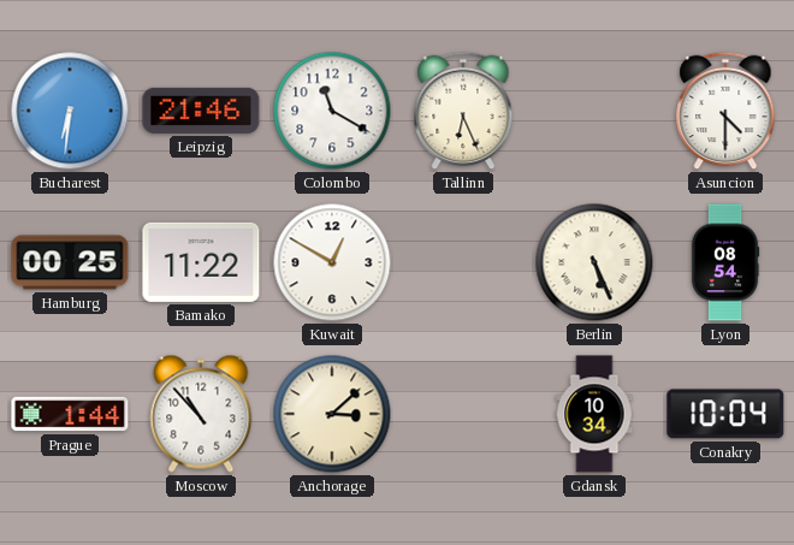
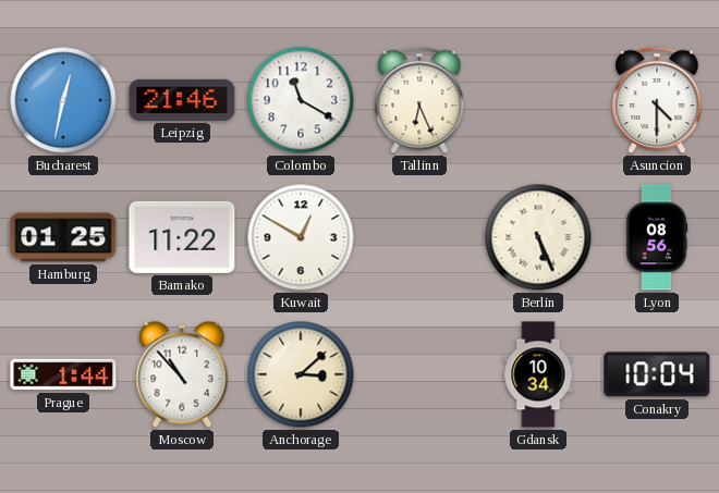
Bucharest: 6:31 -> 12:32 (63, 100)
Hamburg: 00:25 -> 01:25 (63, 237)
Lyon: 08:54 -> 08:56 (657, 237)
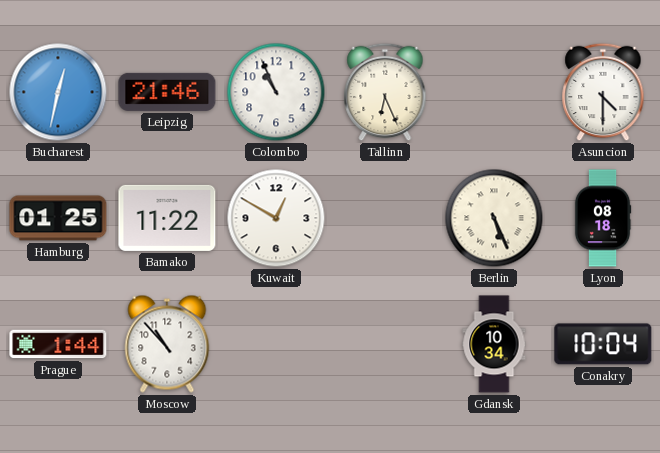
Colombo: 11:20 -> 10:56 (276, 92)
Lyon: 08:56 -> 08:18 (603, 218)
Anchorage: 3:08 -> none (301, 374)
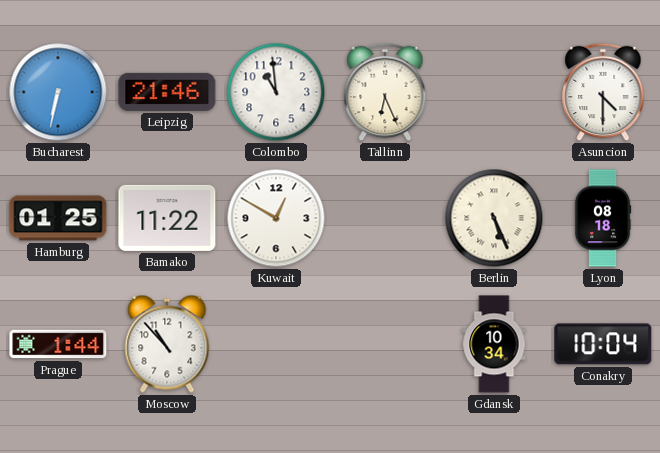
Bucharest: 12:32 -> 6:32 (58, 92)
Colombo: 10:56 -> 10:59 (276, 92)
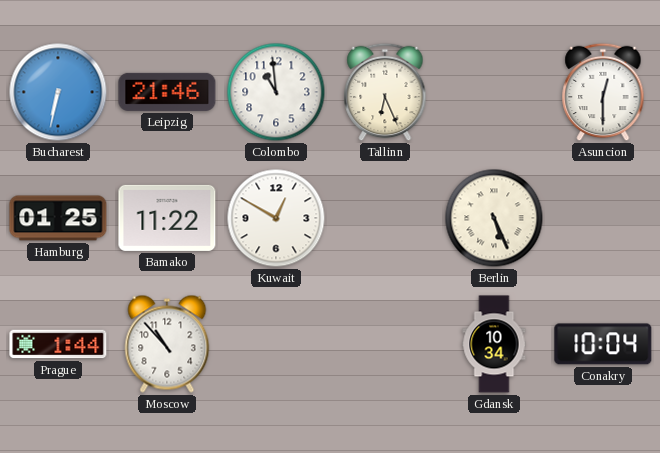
Asuncion: 4:30 -> 12:30 (603, 92)
Lyon: 08:18 -> none (603, 218)
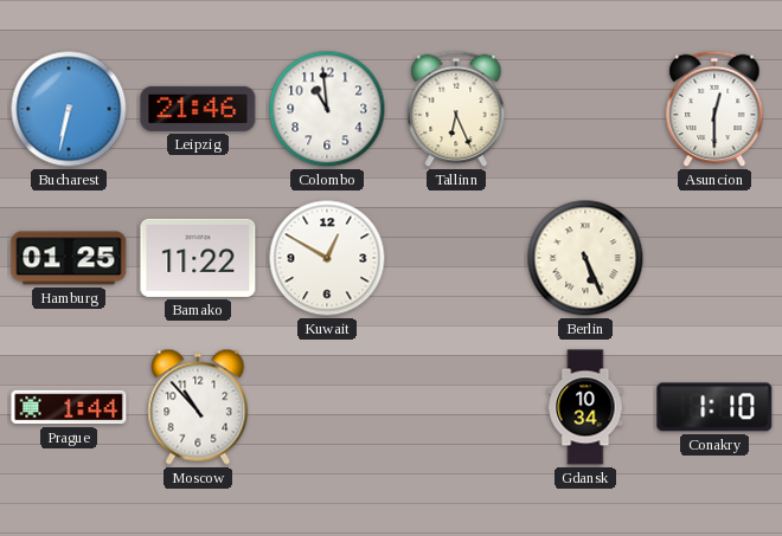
Conakry: 10:04 -> 1:10 (714, 407)
